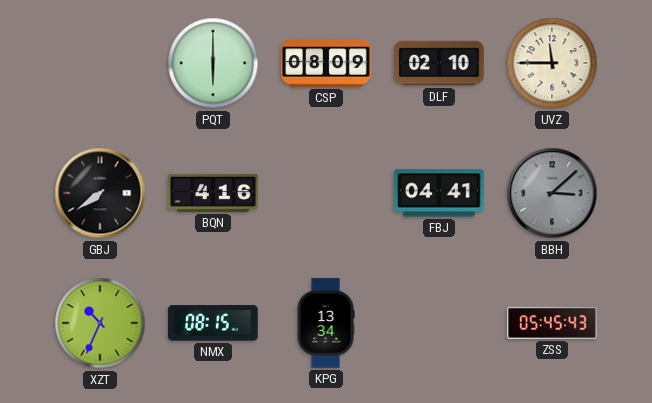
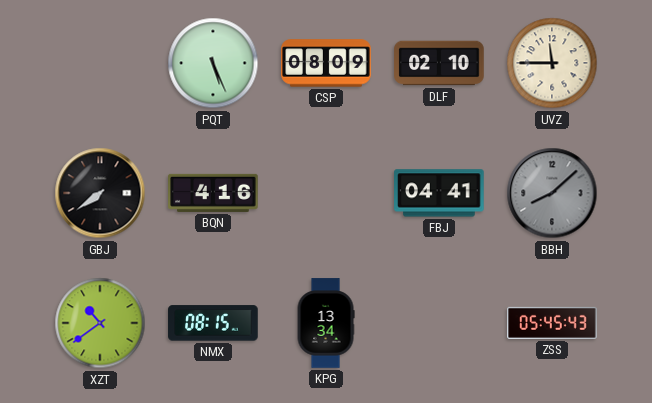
PQT: 6:00 -> 5:26 (213, 63)
BBH: 3:08 -> 8:08 (552, 193)
XZT: 10:34 -> 10:39 (100, 323)
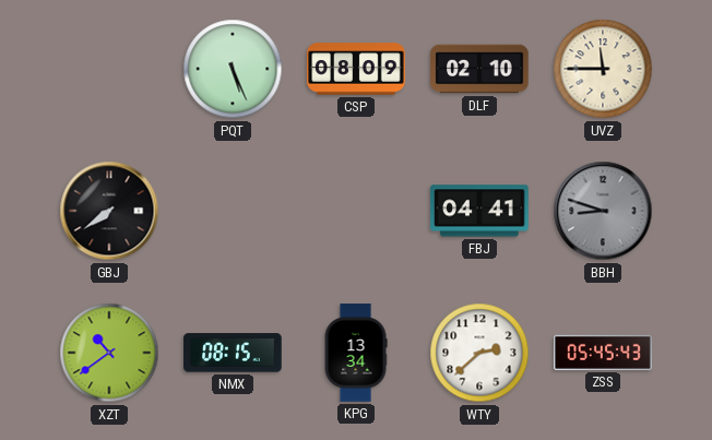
BQN: 4:16 -> none (213, 193)
BBH: 8:08 -> 8:48 (603, 211)
WTY: none -> 2:38 (479, 353)
